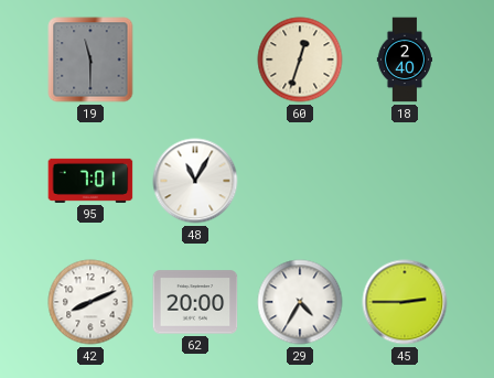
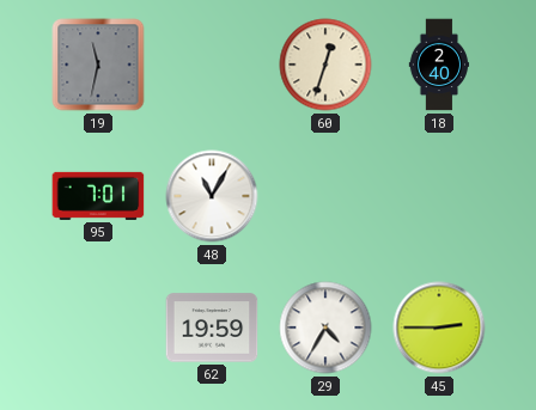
19: 11:30 -> 11:32 (98, 65)
42: 8:11 -> none (90, 302)
62: 20:00 -> 19:59 (212, 328)
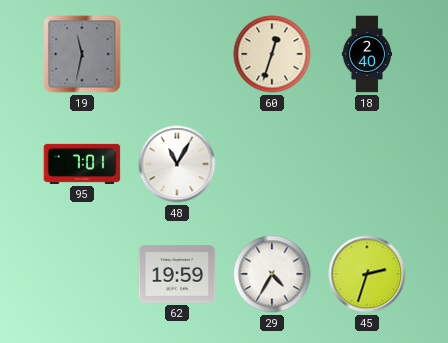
45: 2:45 -> 2:33 (367, 274)
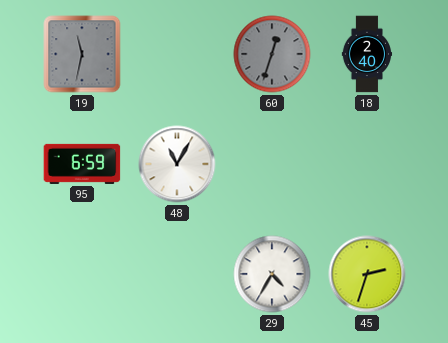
60 dial: cream -> grey (272, 54)
95: 7:01 -> 6:59 (82, 164)
62: 19:59 -> none (177, 274)
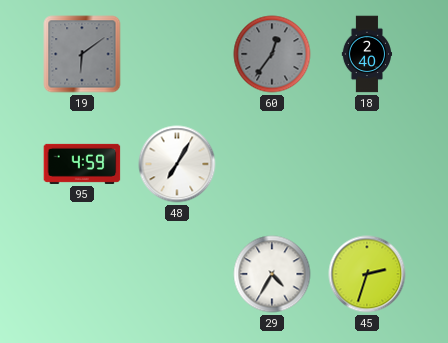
19: 11:32 -> 6:09 (82, 54)
60: 12:33 -> 12:36 (272, 54)
95: 6:59 -> 4:59 (82, 164)
48: 11:05 -> 7:05 (177, 164)
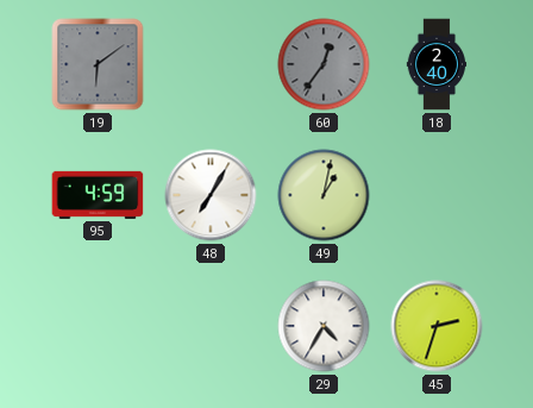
49: none -> 1:02 (324, 195)
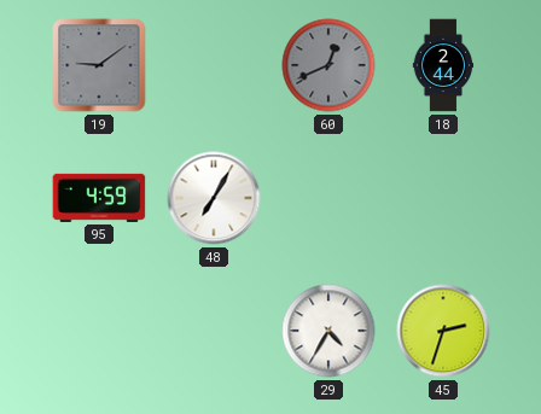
19: 6:09 -> 9:09 (99, 65)
60: 12:36 -> 12:41 (328, 65)
18: 2:40 -> 2:44 (443, 65)
49: 1:02 -> none (324, 195)
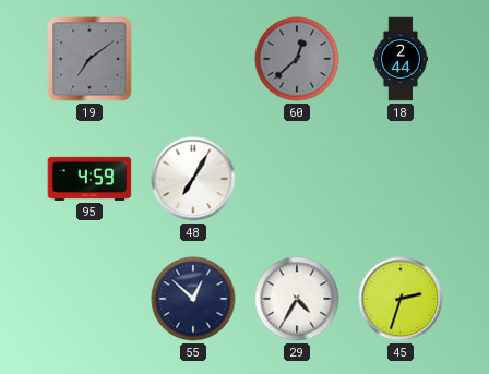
19: 9:09 -> 7:09 (90, 59)
60: 12:41 -> 12:38 (297, 59)
55: none -> 12:52 (193, 299)
